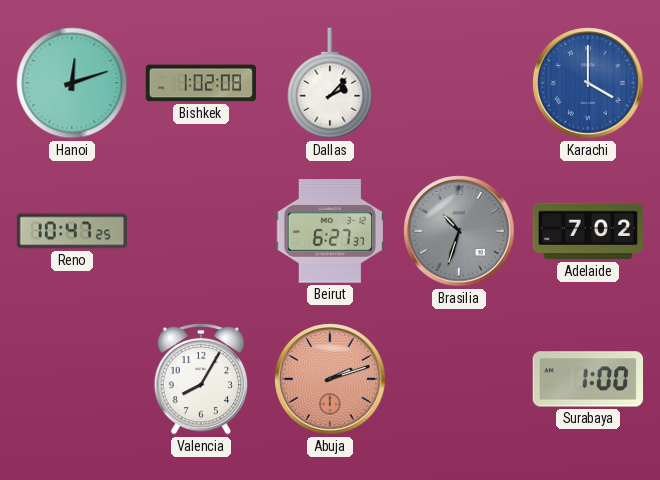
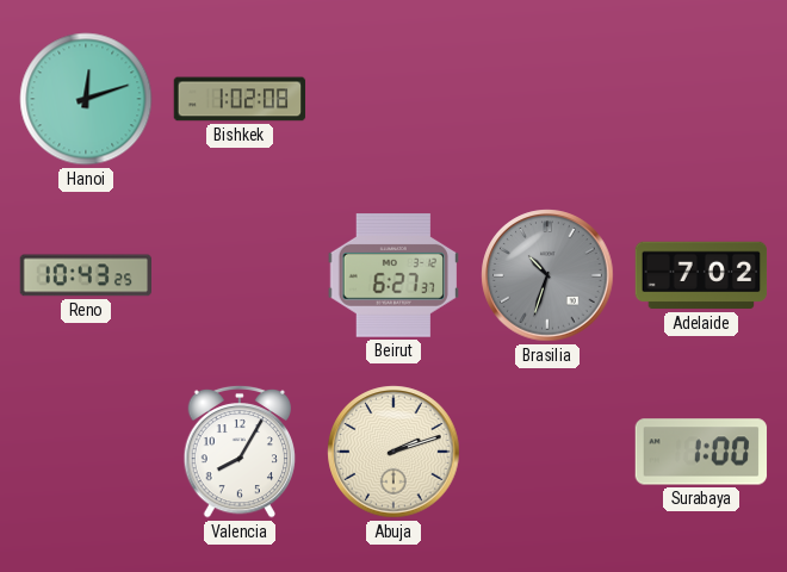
Dallas: 2:07 -> none (330, 83)
Karachi: 4:00 -> none (588, 83)
Reno: 10:47 -> 10:43 (85, 275)
Abuja dial: salmon -> cream (393, 452)
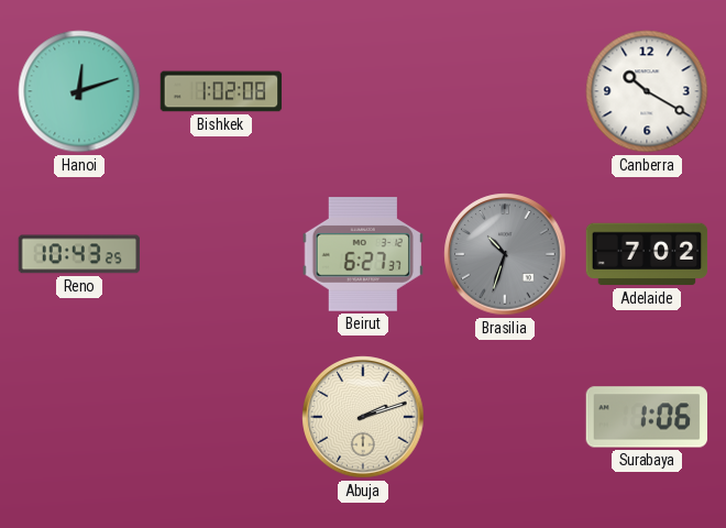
Canberra: none -> 10:20 (647, 91)
Valencia: 8:05 -> none (240, 452)
Surabaya: 1:00 -> 1:06 (647, 417)
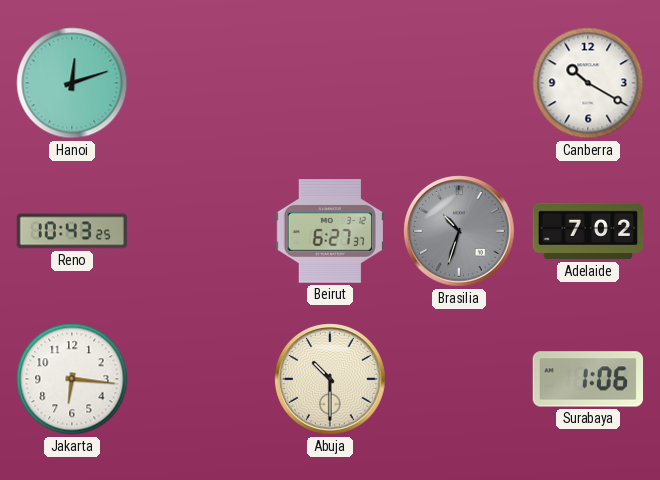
Bishkek: 1:02 -> none (221, 91)
Jakarta: none -> 6:16 (72, 379)
Abuja: 2:12 -> 10:30 (330, 379)
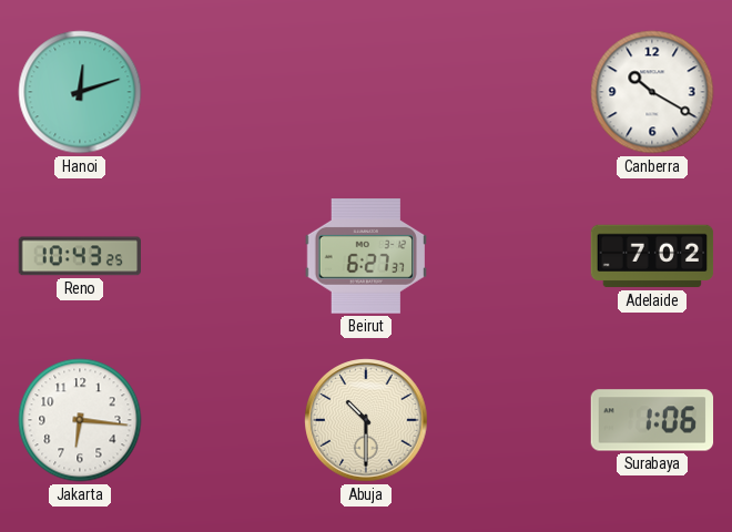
Brasilia: 10:33 -> none (459, 231)
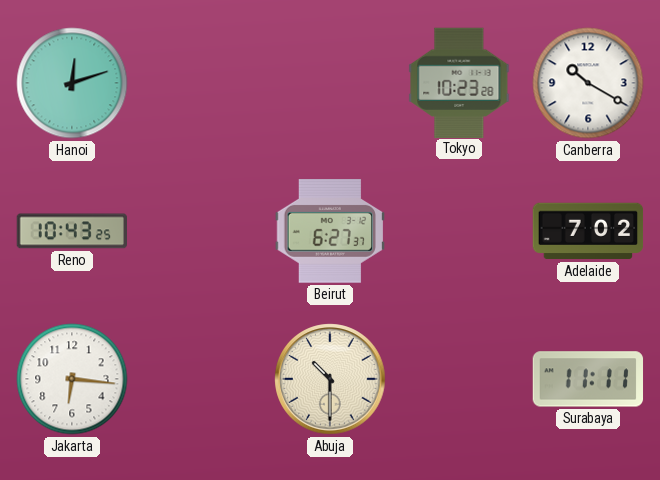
Tokyo: none -> 10:23 (459, 82)
Surabaya: 1:06 -> 11:11 (588, 379)
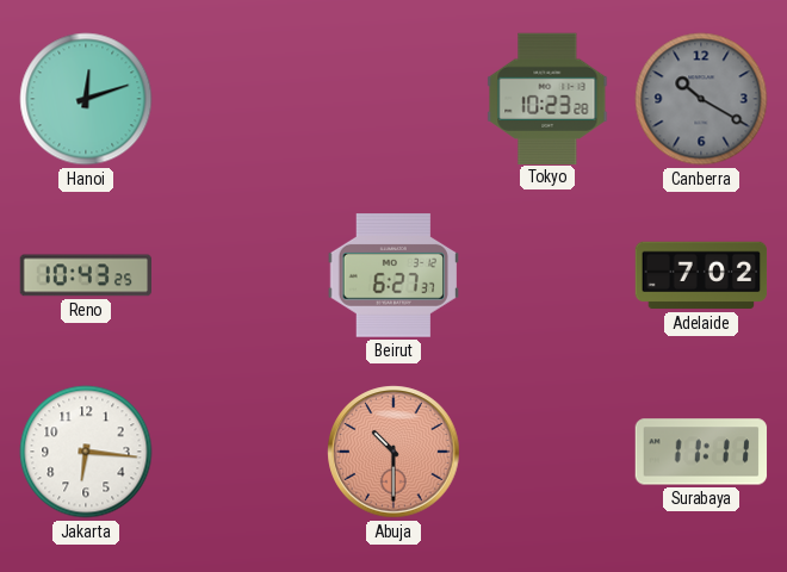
Canberra dial: white -> grey (701, 99)
Abuja dial: cream -> salmon (393, 452)
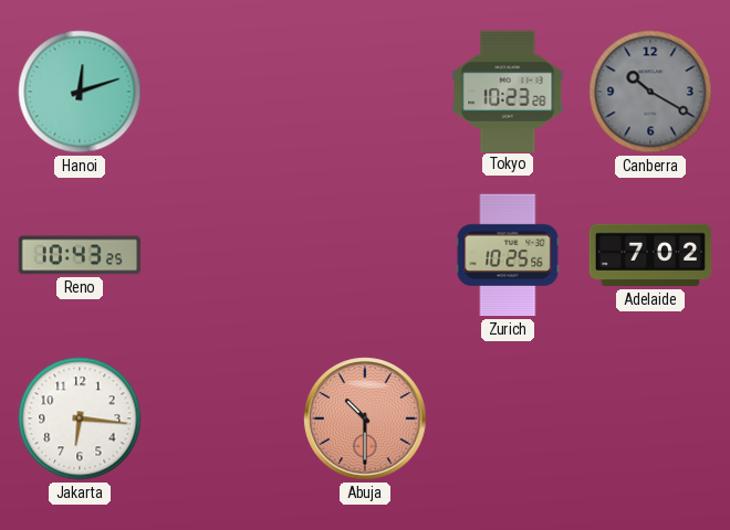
Beirut: 6:27 -> none (392, 275)
Zurich: none -> 10:25 (508, 255)
Surabaya: 11:11 -> none (701, 452)
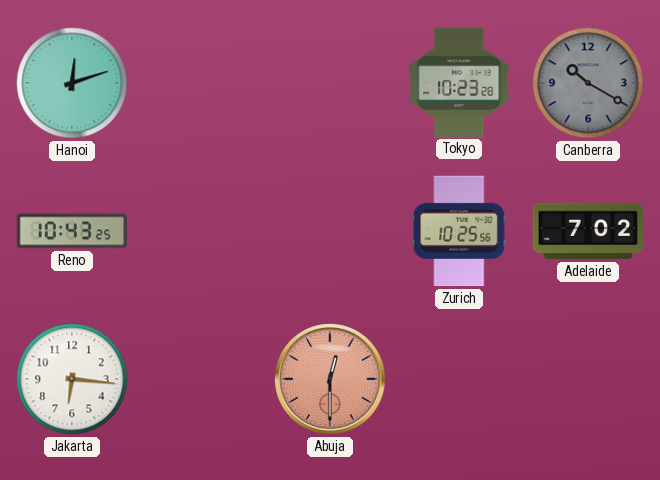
Abuja: 10:30 -> 12:30 (330, 379)
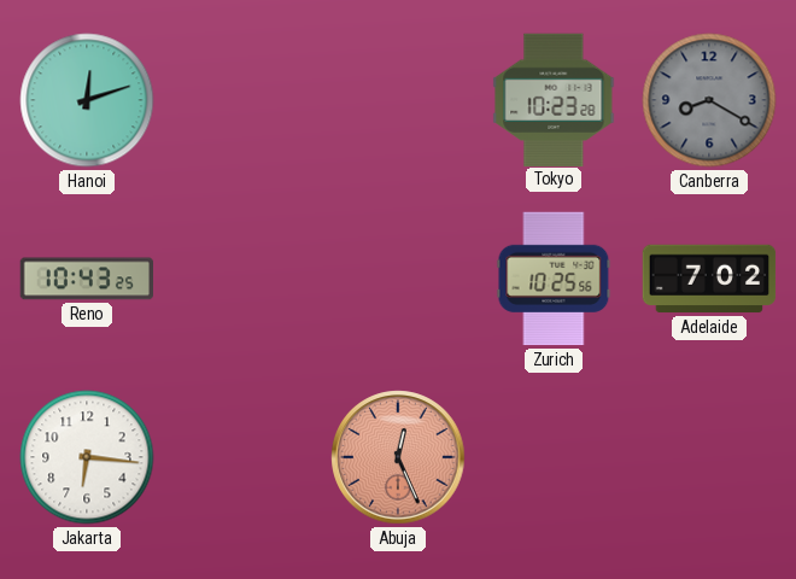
Canberra: 10:20 -> 8:20 (709, 100)
Abuja: 12:30 -> 12:26 (398, 457)
